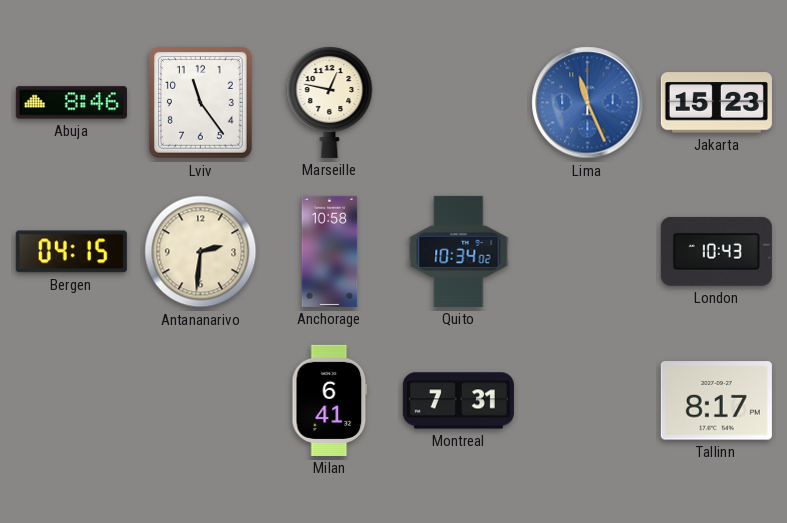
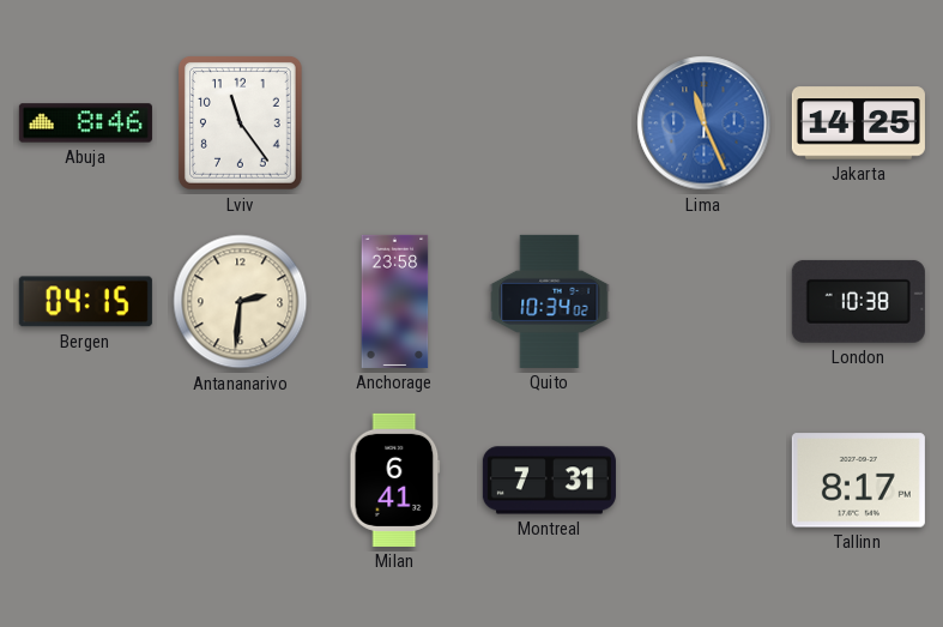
Marseille: 12:47 -> none (330, 102)
Jakarta: 15:23 -> 14:25 (858, 123)
Anchorage: 10:58 -> 23:58 (395, 301)
London: 10:43 -> 10:38 (858, 301)
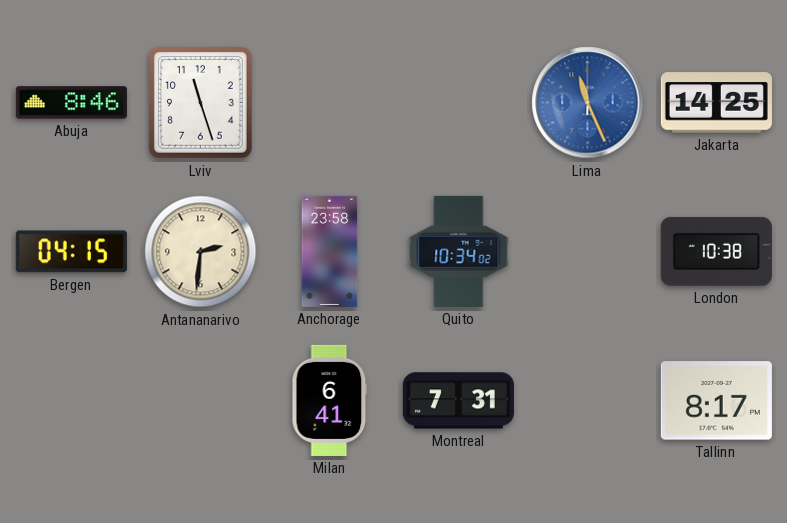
Lviv: 11:24 -> 11:27 (200, 103)
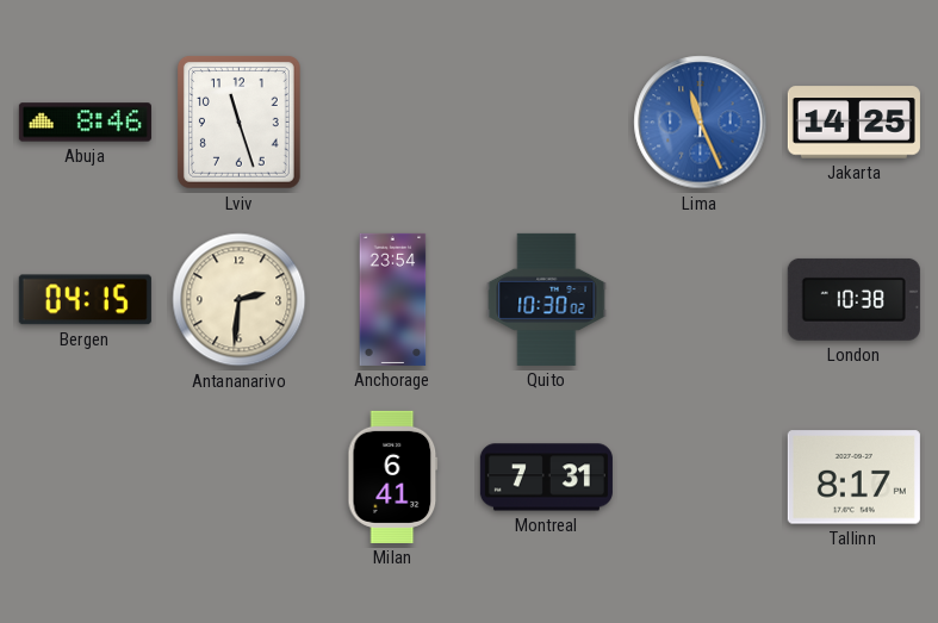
Anchorage: 23:58 -> 23:54 (393, 299)
Quito: 10:34 -> 10:30 (547, 299)
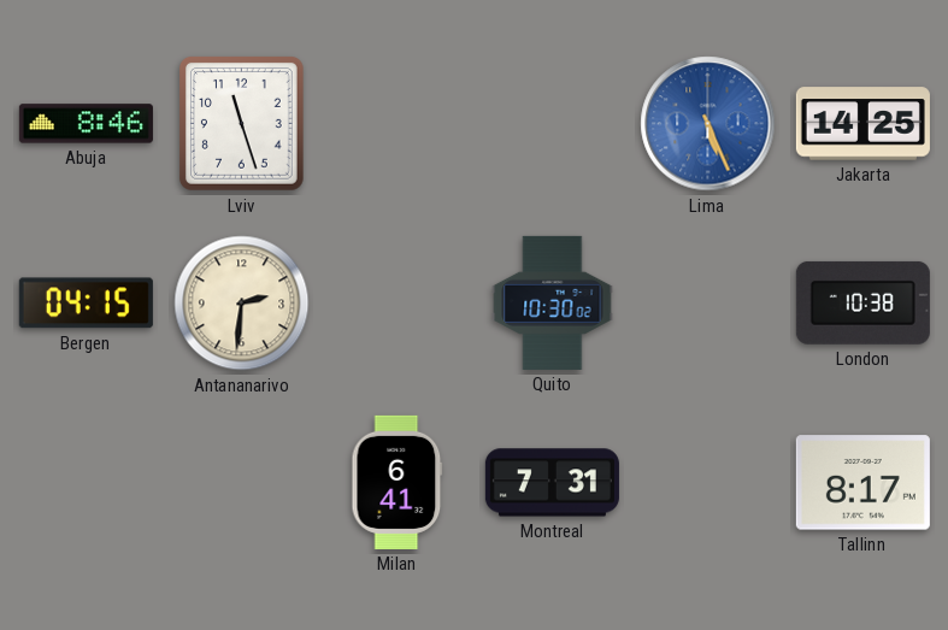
Lima: 11:26 -> 5:26 (708, 124)
Anchorage: 23:54 -> none (393, 299)
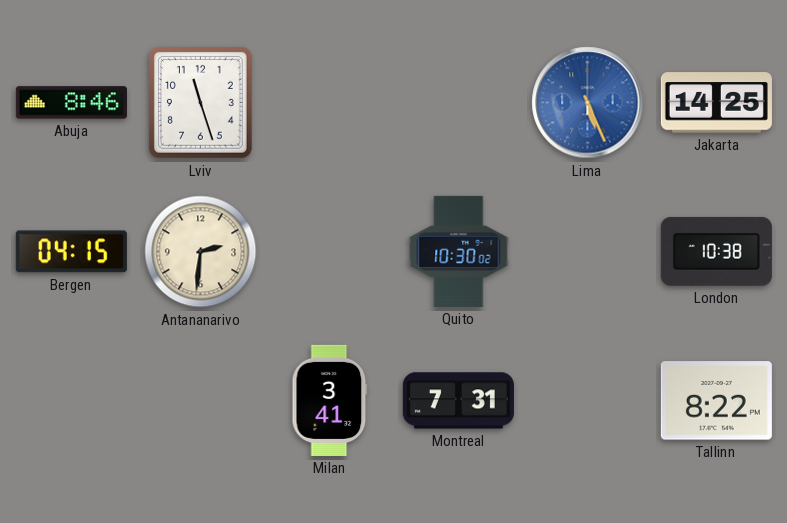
Milan: 6:41 -> 3:41 (330, 400)
Tallinn: 8:17 -> 8:22 (716, 401)
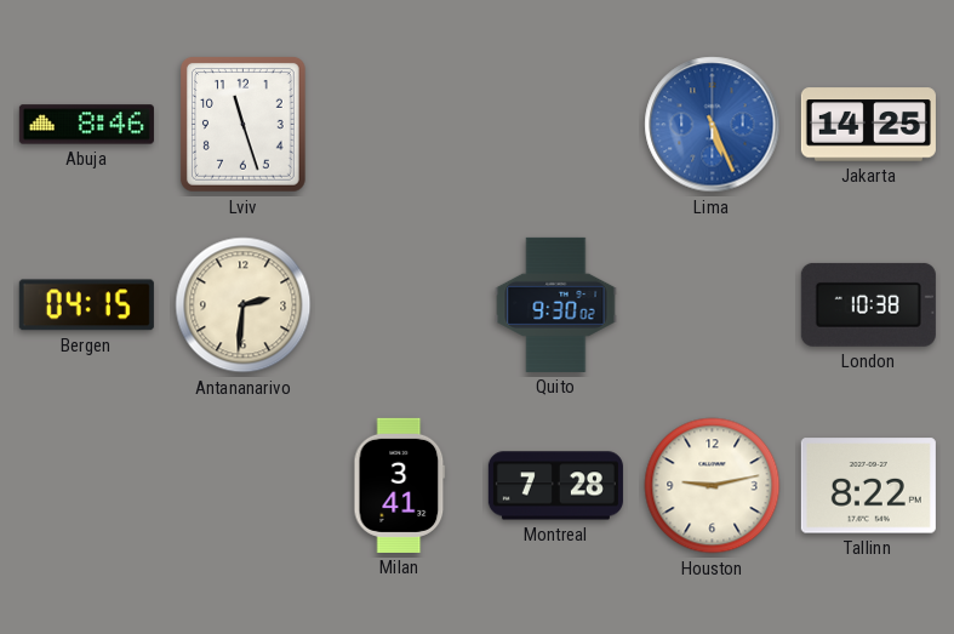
Quito: 10:30 -> 9:30 (556, 304)
Montreal: 7:31 -> 7:28 (555, 486)
Houston: none -> 9:13 (713, 486)
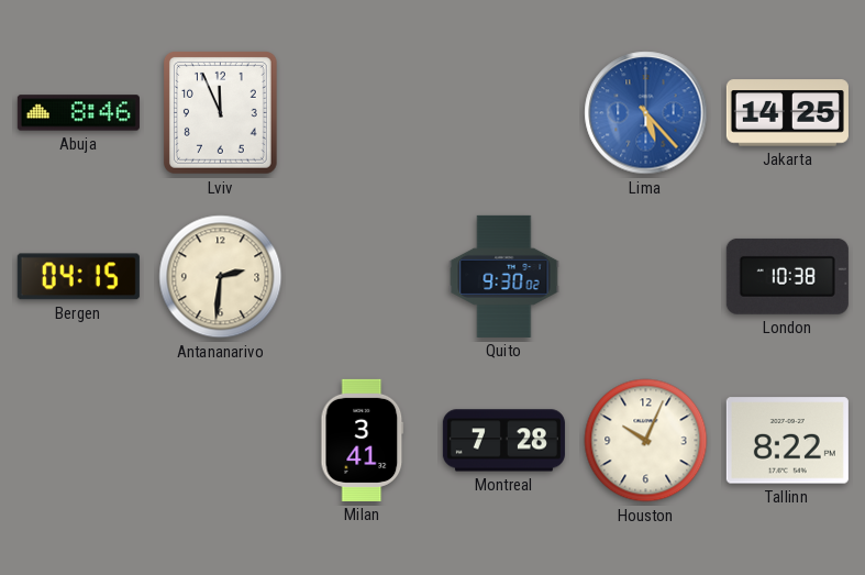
Lviv: 11:27 -> 11:56 (220, 113)
Lima: 5:26 -> 5:23 (646, 113)
Houston: 9:13 -> 10:04 (646, 441)
